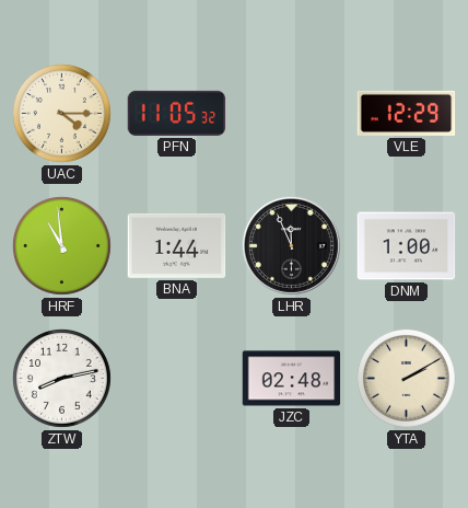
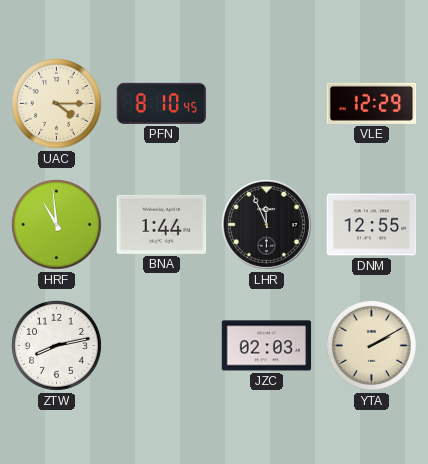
PFN: 11:05 -> 8:10 (162, 103)
DNM: 1:00 -> 12:55 (372, 225)
JZC: 02:48 -> 02:03 (267, 346)
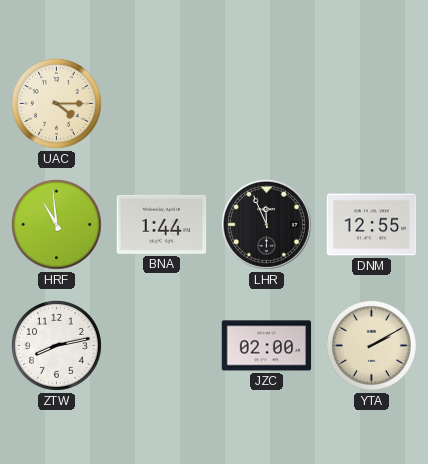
PFN: 8:10 -> none (162, 103)
VLE: 12:29 -> none (372, 103)
JZC: 02:03 -> 02:00 (267, 346)
